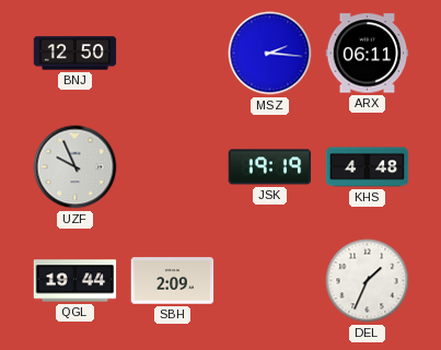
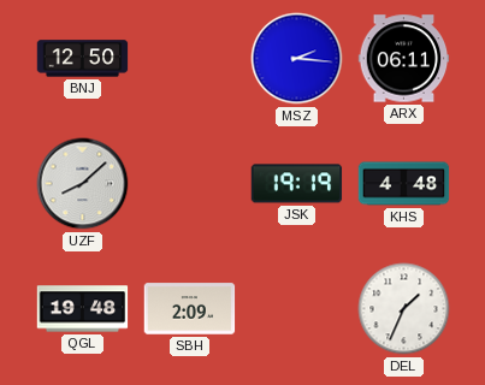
UZF: 9:56 -> 8:08 (83, 184)
QGL: 19:44 -> 19:48 (83, 309)
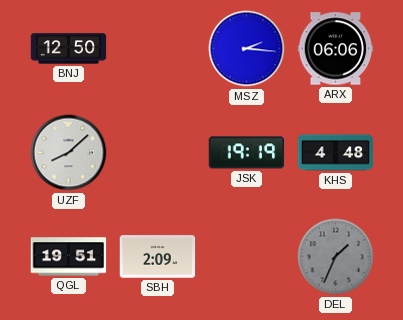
ARX: 06:11 -> 06:06 (336, 49)
QGL: 19:48 -> 19:51 (69, 257)
DEL dial: white -> grey (336, 257)
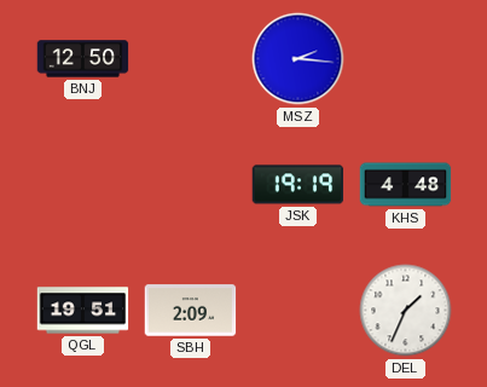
ARX: 06:06 -> none (336, 49)
UZF: 8:08 -> none (69, 153)
DEL dial: grey -> white (406, 311)
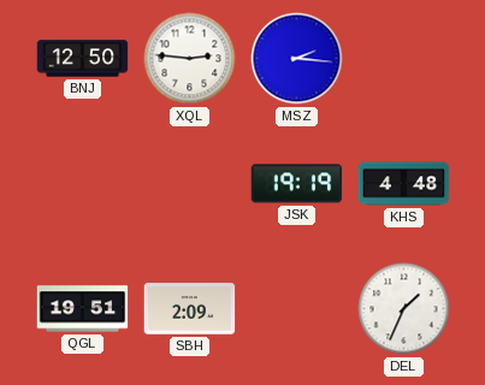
XQL: none -> 2:46 (190, 59)
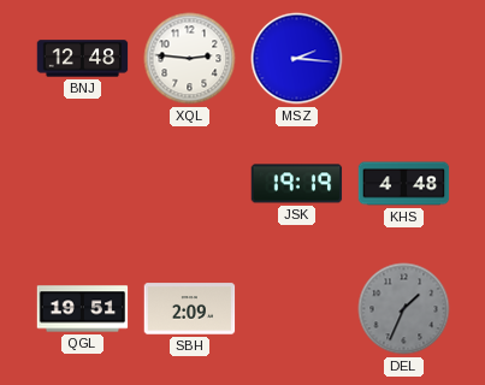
BNJ: 12:50 -> 12:48 (83, 59)
DEL dial: white -> grey (404, 309)
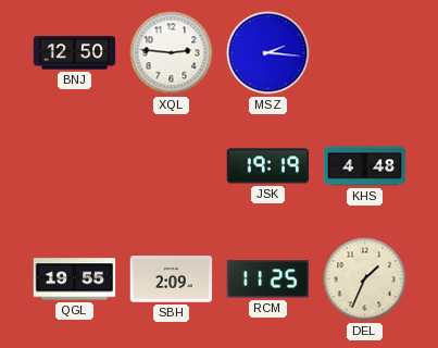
BNJ: 12:48 -> 12:50 (75, 53)
QGL: 19:51 -> 19:55 (75, 279)
RCM: none -> 11:25 (268, 279)
DEL dial: grey -> cream (365, 279)
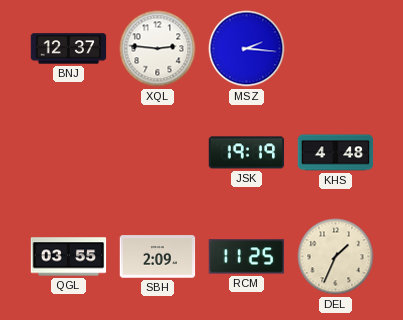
BNJ: 12:50 -> 12:37 (69, 49)
QGL: 19:55 -> 03:55 (69, 257)
